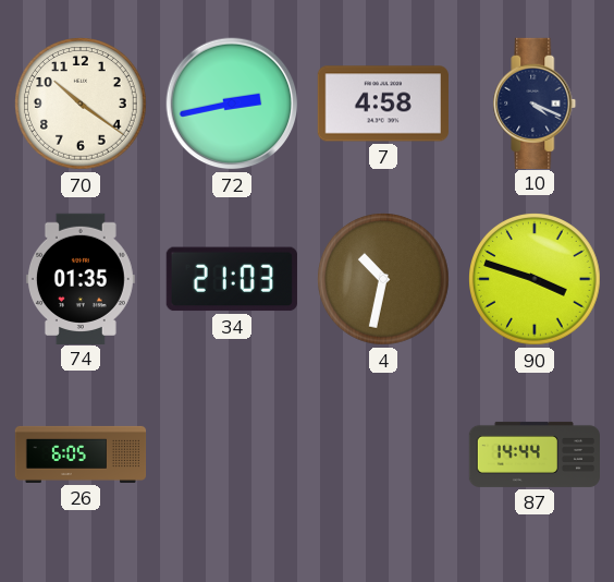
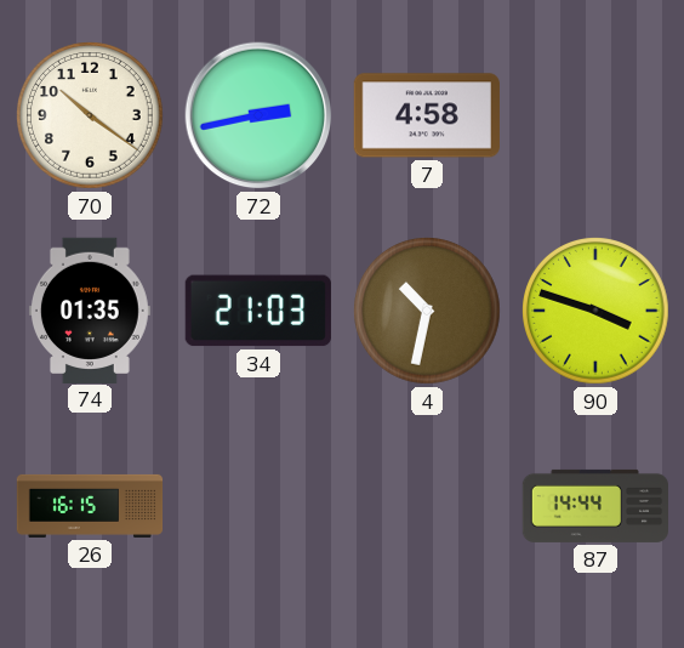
10: 4:19 -> none (535, 102)
26: 6:05 -> 16:15 (90, 506)
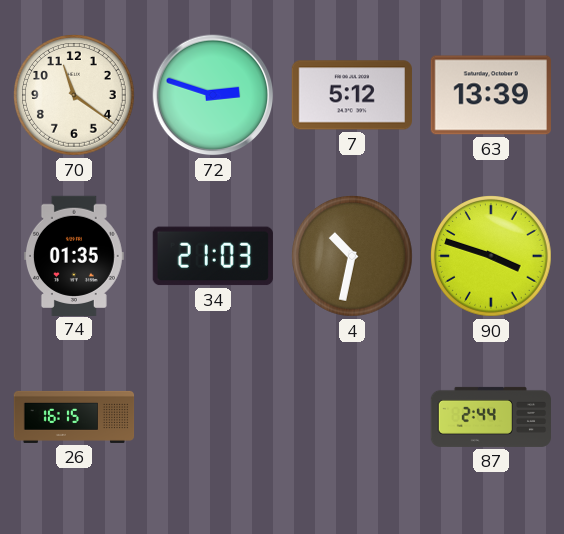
70: 10:21 -> 11:21 (74, 95)
72: 2:43 -> 2:48 (213, 95)
7: 4:58 -> 5:12 (352, 95)
63: none -> 13:39 (491, 95)
87: 14:44 -> 2:44 (490, 417)
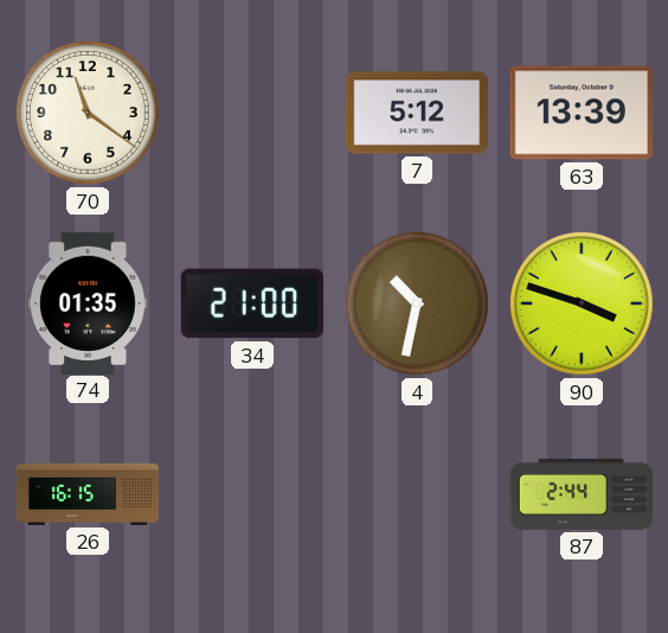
72: 2:48 -> none (213, 95)
34: 21:03 -> 21:00 (252, 303)
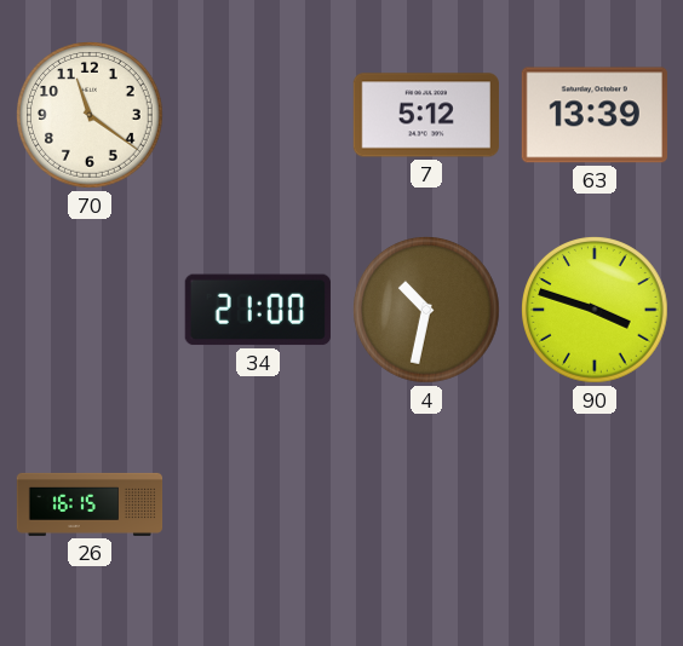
74: 01:35 -> none (88, 302)
87: 2:44 -> none (580, 494)
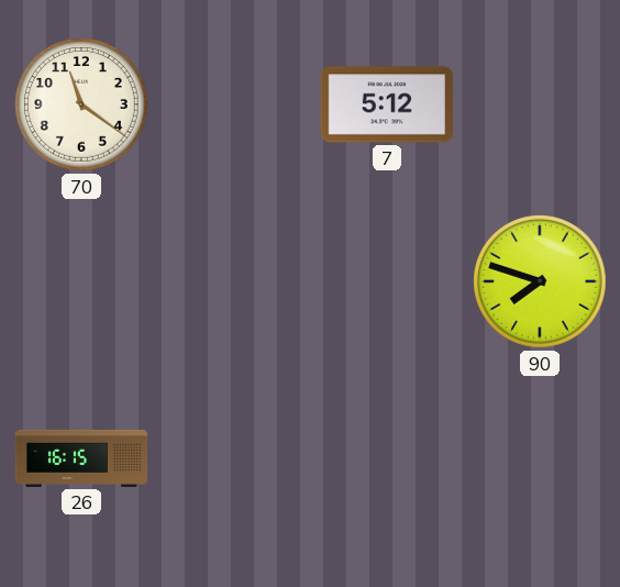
63: 13:39 -> none (595, 115)
34: 21:00 -> none (258, 310)
4: 10:32 -> none (426, 310)
90: 3:48 -> 7:48 (540, 281)
